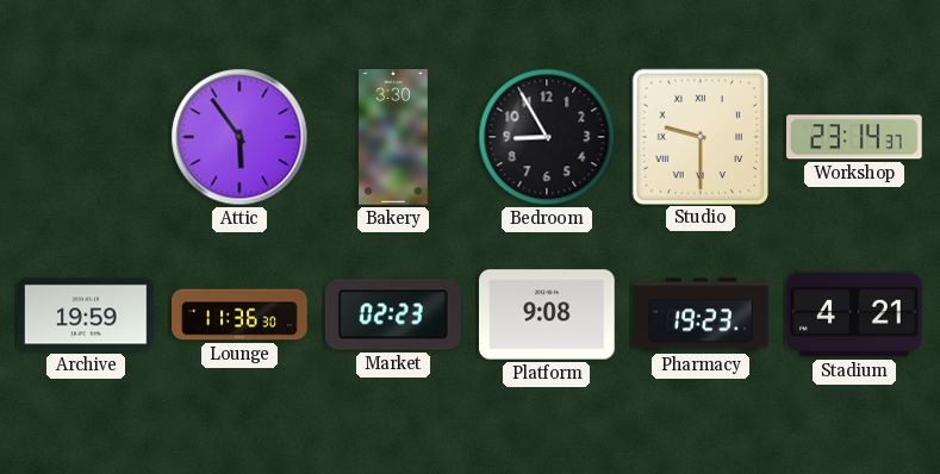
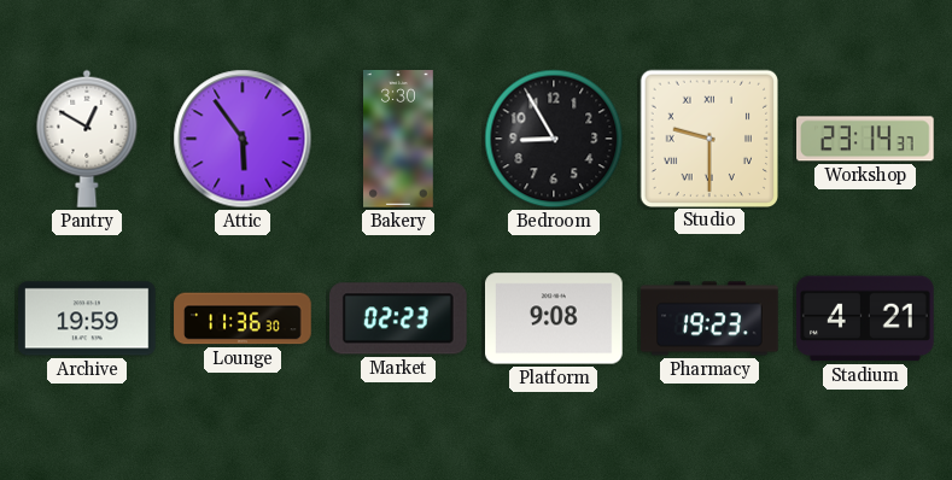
Pantry: none -> 12:50 (87, 139)
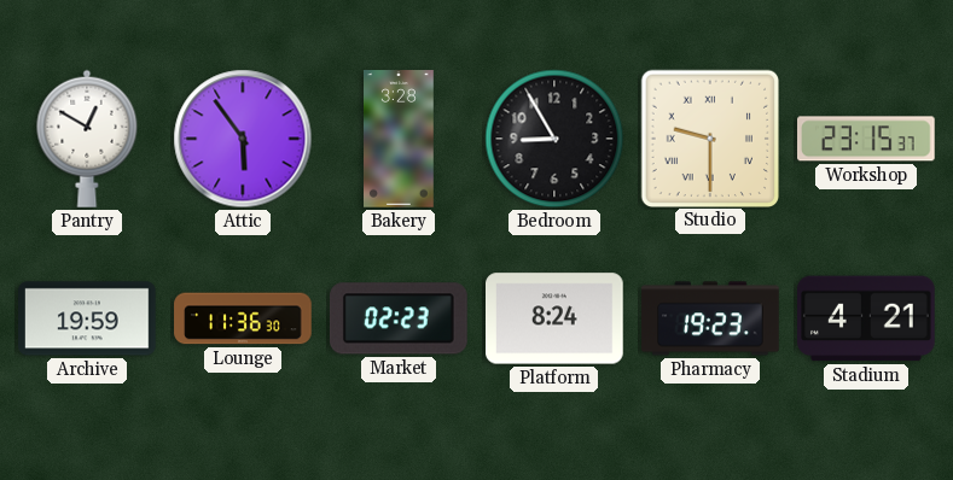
Bakery: 3:30 -> 3:28 (400, 139)
Workshop: 23:14 -> 23:15 (867, 139)
Platform: 9:08 -> 8:24 (556, 318)
